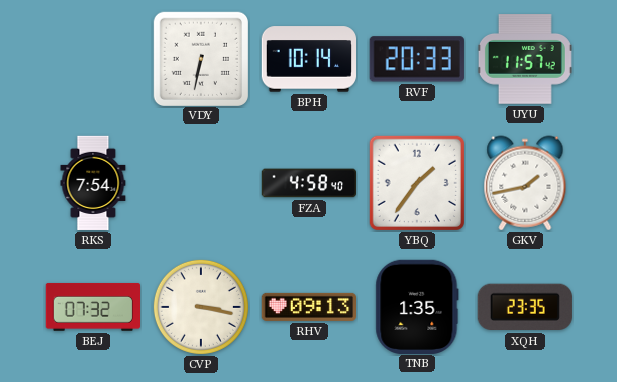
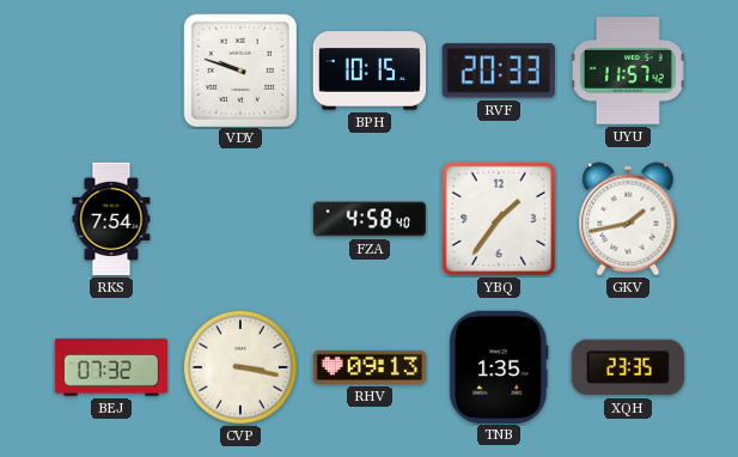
VDY: 6:32 -> 9:48 (239, 69)
BPH: 10:14 -> 10:15 (368, 71)
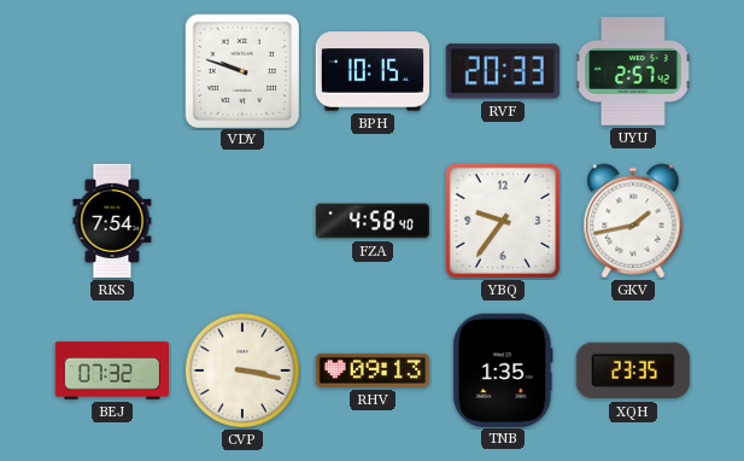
UYU: 11:57 -> 2:57 (633, 71)
YBQ: 1:36 -> 9:36 (503, 221)
